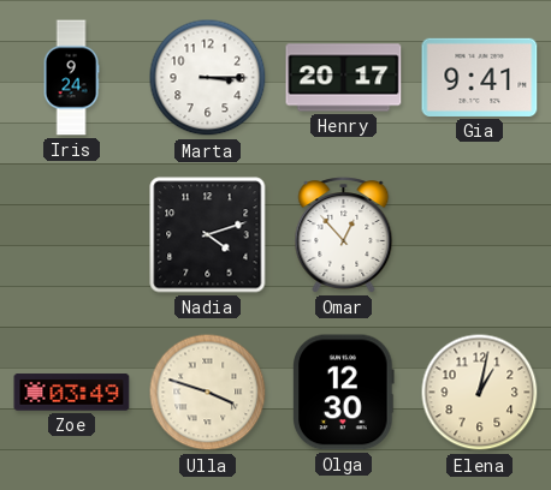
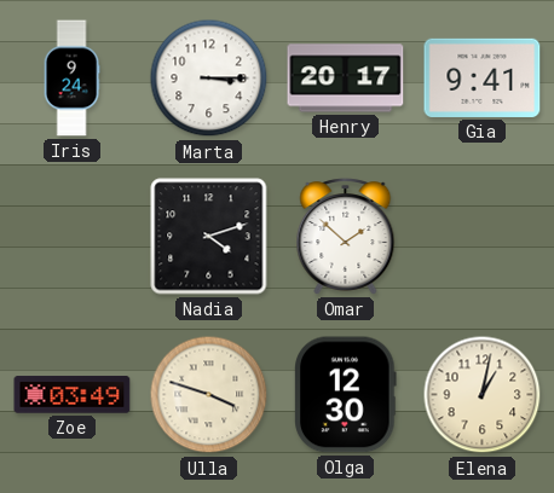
Omar: 12:53 -> 1:52 (346, 237)
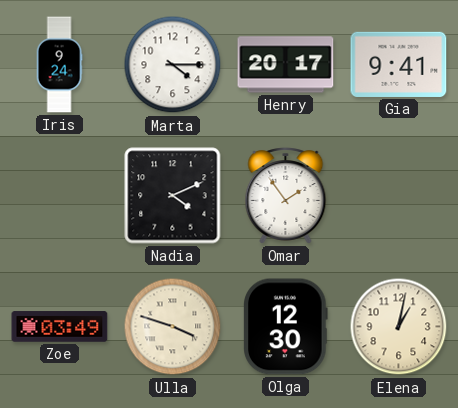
Marta: 3:15 -> 4:15 (173, 65)
Nadia: 4:12 -> 4:11 (173, 196)
Omar: 1:52 -> 1:54 (286, 196)
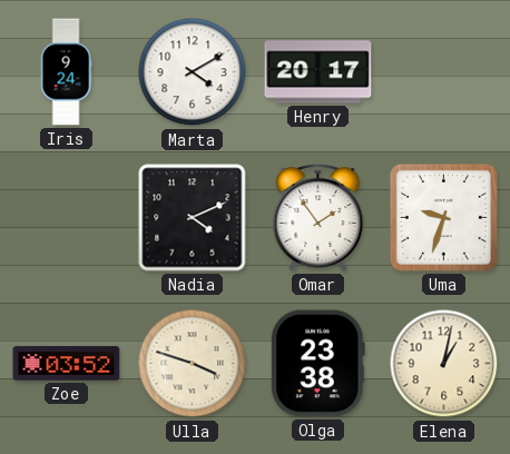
Marta: 4:15 -> 4:10 (193, 72)
Gia: 9:41 -> none (399, 64)
Uma: none -> 9:33 (443, 217)
Zoe: 03:49 -> 03:52 (67, 364)
Olga: 12:30 -> 23:38 (318, 364)
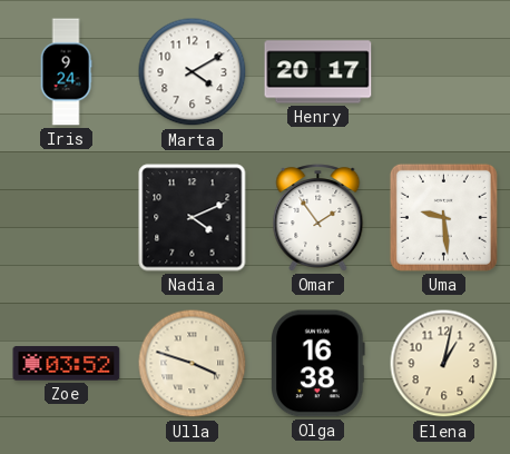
Uma: 9:33 -> 9:29 (443, 217)
Olga: 23:38 -> 16:38 (318, 364)
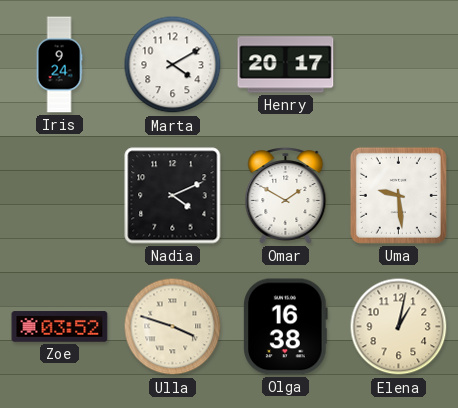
Omar: 1:54 -> 1:50 (286, 196)
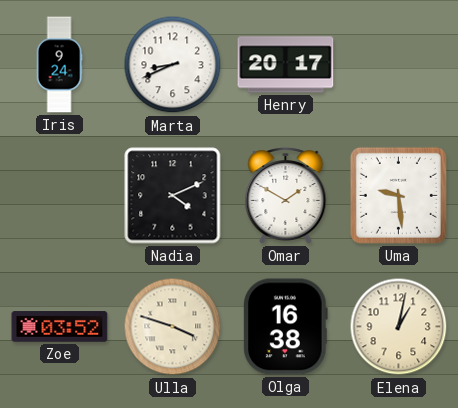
Marta: 4:10 -> 8:41 (173, 65)
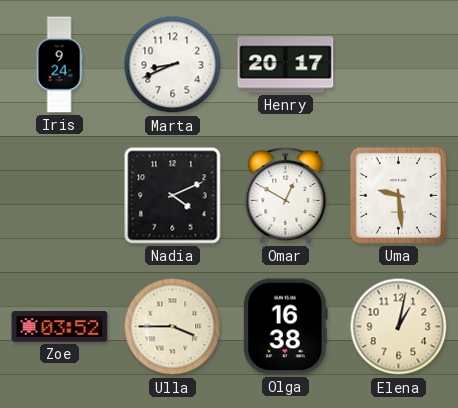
Omar: 1:50 -> 12:50 (286, 196)
Ulla: 3:48 -> 3:45 (173, 327)
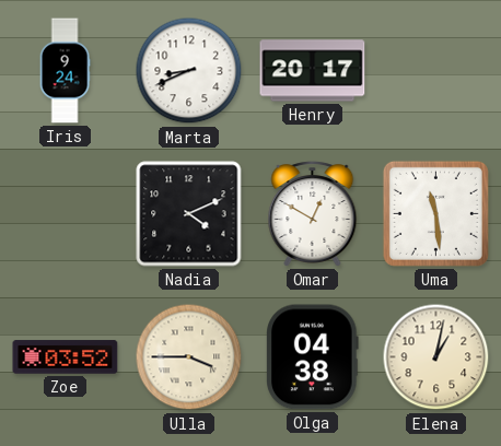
Uma: 9:29 -> 11:29 (435, 213)
Olga: 16:38 -> 04:38 (313, 357)
